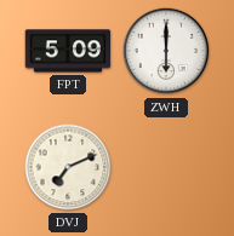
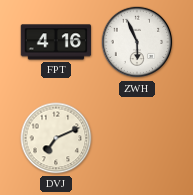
FPT: 5:09 -> 4:16 (56, 42)
ZWH: 6:00 -> 5:56 (137, 42)
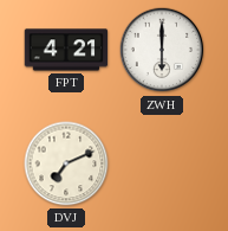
FPT: 4:16 -> 4:21 (66, 50)
ZWH: 5:56 -> 6:00 (162, 50)
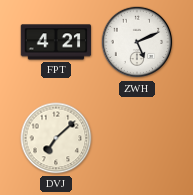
ZWH: 6:00 -> 5:11 (137, 42)
DVJ: 7:11 -> 7:08 (56, 138)
